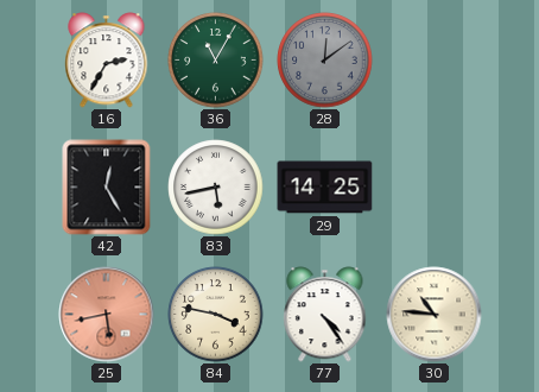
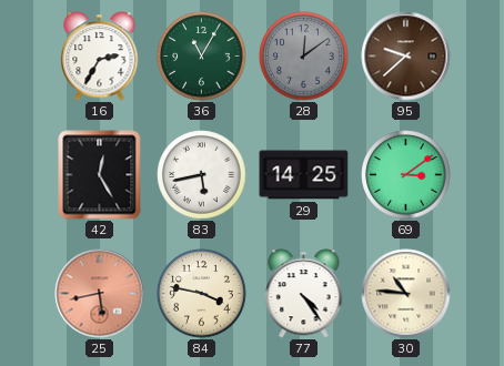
95: none -> 9:38 (406, 57)
69: none -> 3:09 (406, 175)
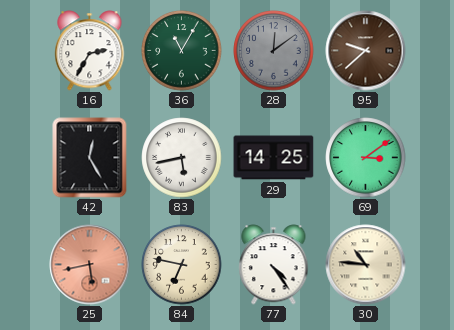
84: 3:47 -> 6:47 (182, 265)
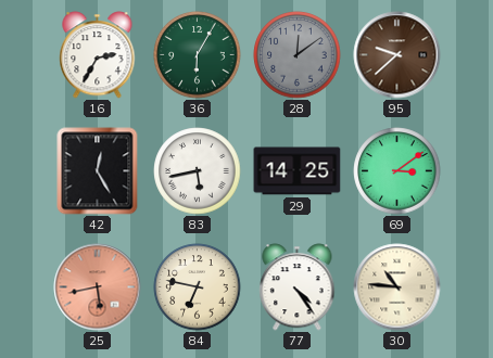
36: 11:05 -> 6:05 (198, 55)
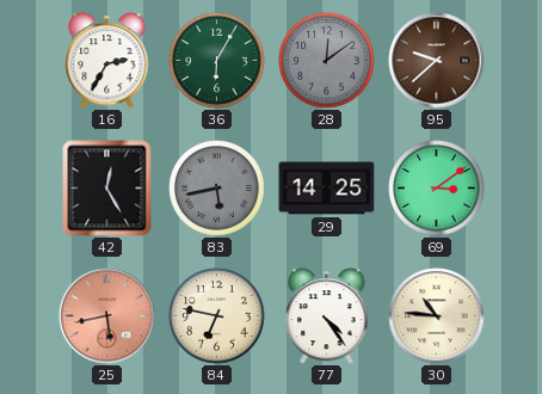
83 dial: white -> grey (217, 189)
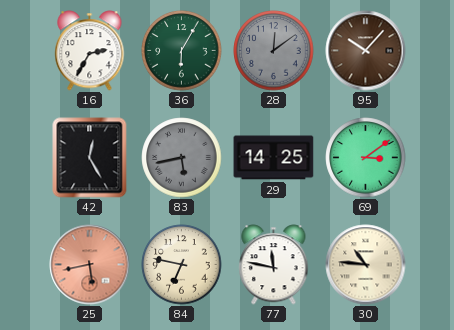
95: 9:38 -> 10:07 (366, 51)
77: 4:24 -> 11:47 (274, 265)
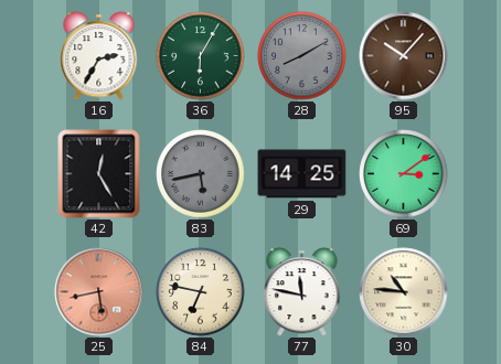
28: 12:09 -> 8:10 (302, 56)
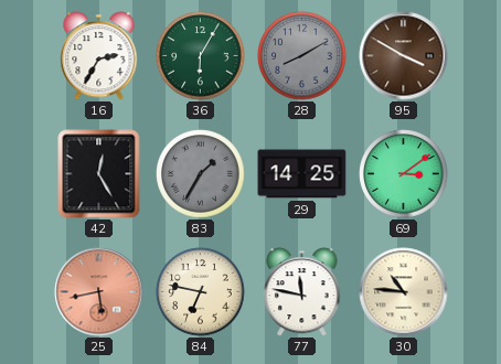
95: 10:07 -> 3:50 (404, 56)
83: 5:43 -> 1:35 (201, 174)
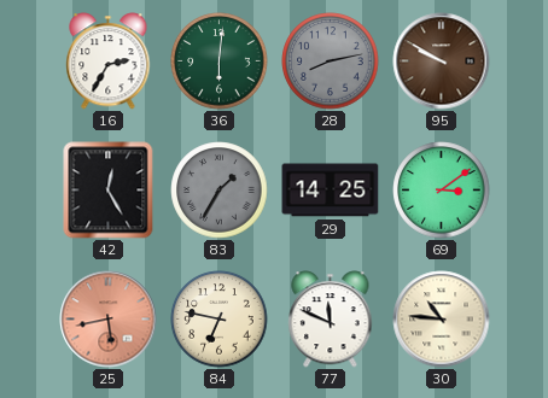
36: 6:05 -> 6:01 (220, 62)
28: 8:10 -> 8:13 (331, 62)
95: 3:50 -> 9:50 (442, 62)
77: 11:47 -> 11:49 (331, 320)
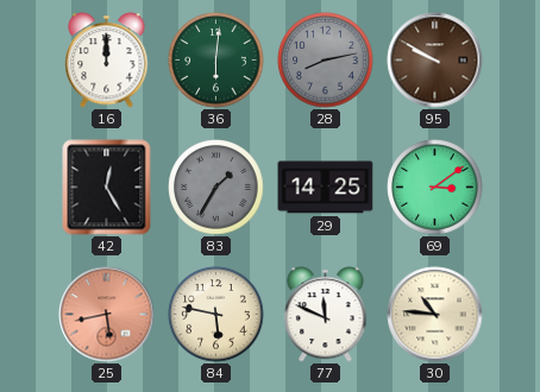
16: 2:35 -> 12:00 (107, 61)
84: 6:47 -> 5:47 (216, 315)
